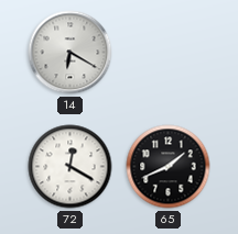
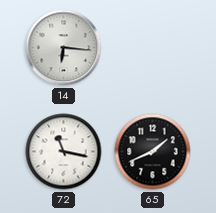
14: 6:20 -> 6:16 (64, 48)
72: 12:20 -> 11:17 (64, 152)
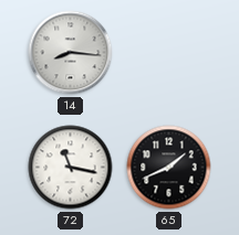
14: 6:16 -> 8:16 (71, 53)
